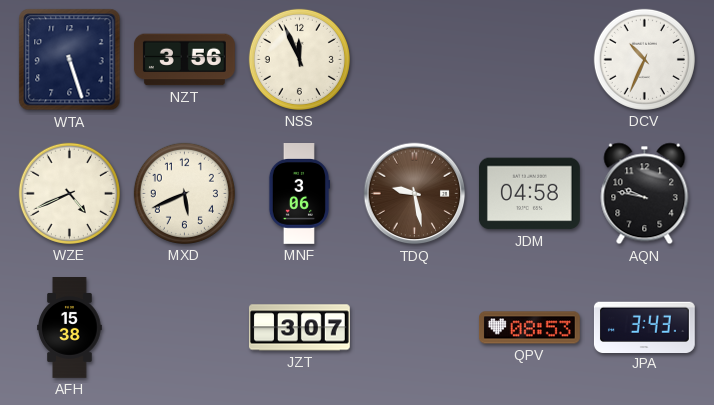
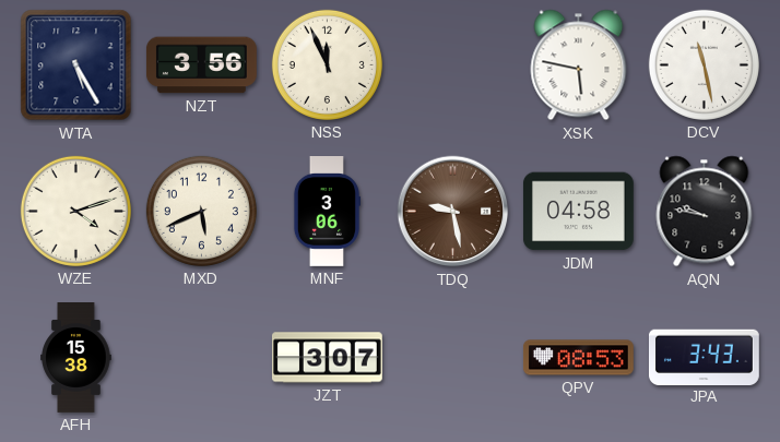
WTA: 5:27 -> 5:25 (76, 65)
XSK: none -> 5:47 (579, 65)
DCV: 10:34 -> 11:28 (704, 64)
WZE: 4:41 -> 4:12 (75, 211)
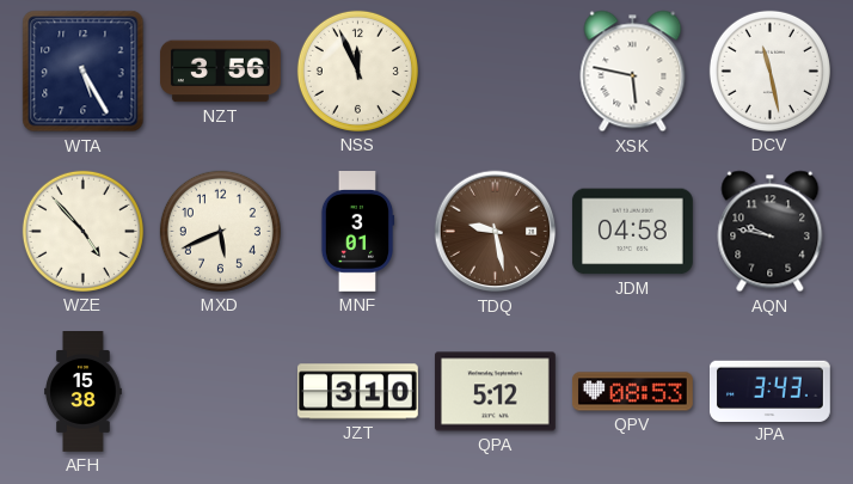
WZE: 4:12 -> 4:53 (82, 231)
MNF: 3:06 -> 3:01 (357, 232)
JZT: 3:07 -> 3:10 (357, 392)
QPA: none -> 5:12 (495, 392)
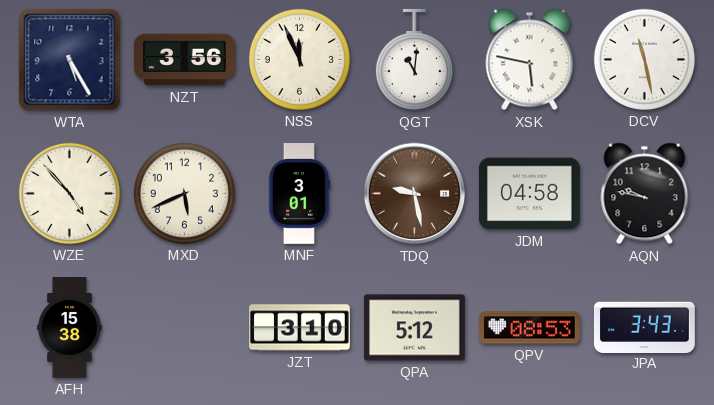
QGT: none -> 11:01 (414, 60)
